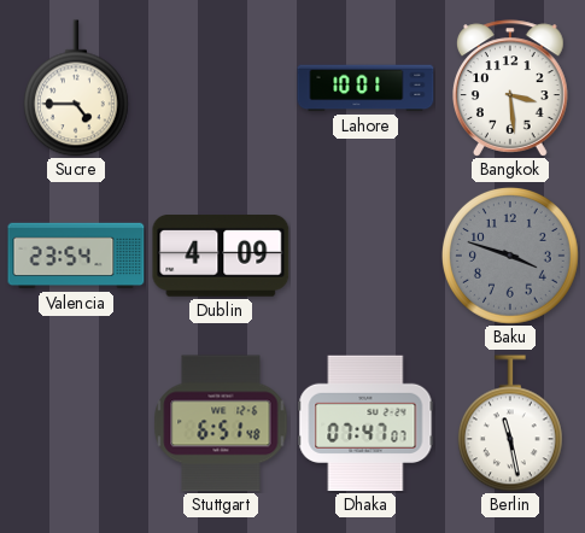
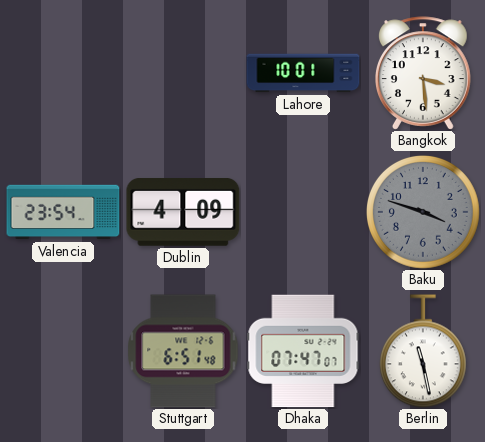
Sucre: 4:45 -> none (76, 88)
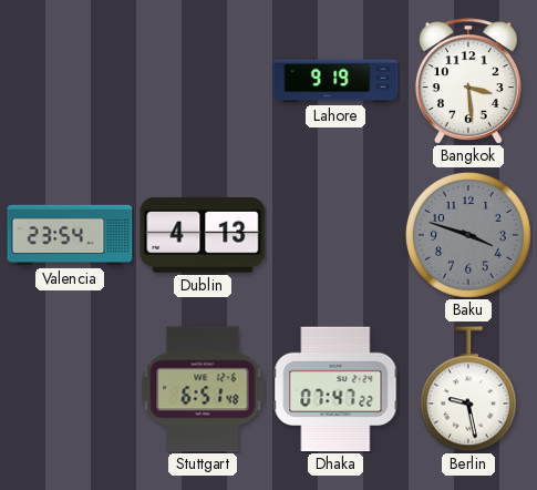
Lahore: 10:01 -> 9:19 (335, 81)
Dublin: 4:09 -> 4:13 (203, 236)
Dhaka: 07:47:07 -> 07:47:22 (335, 389)
Berlin: 11:28 -> 9:28 (468, 389)
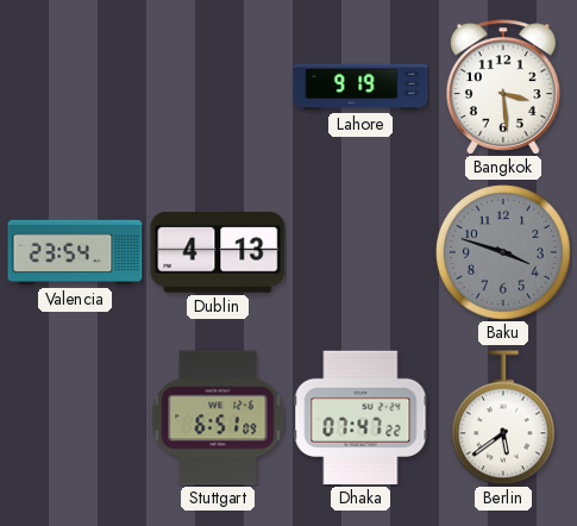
Stuttgart: 6:51:48 -> 6:51:09 (218, 418)
Berlin: 9:28 -> 5:39 (503, 418)
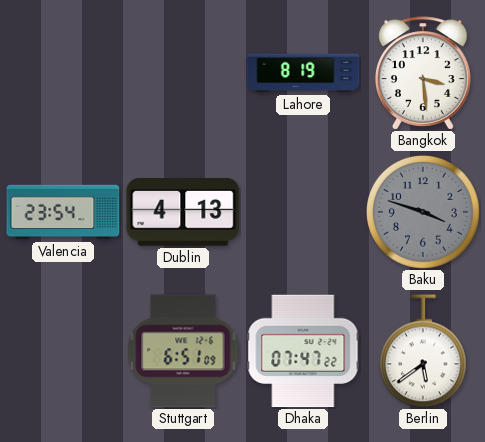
Lahore: 9:19 -> 8:19 (303, 73)
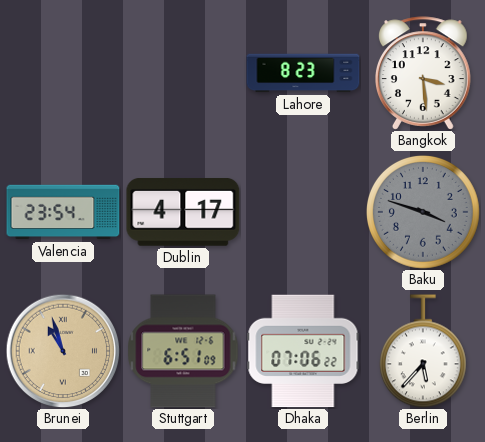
Lahore: 8:19 -> 8:23 (303, 73)
Dublin: 4:13 -> 4:17 (183, 213)
Brunei: none -> 10:57 (63, 351)
Dhaka: 07:47 -> 07:06 (303, 351)
Berlin: 5:39 -> 5:37 (423, 351)
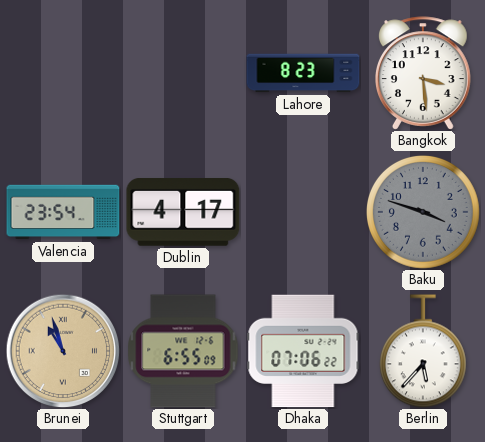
Stuttgart: 6:51 -> 6:55 (183, 351)
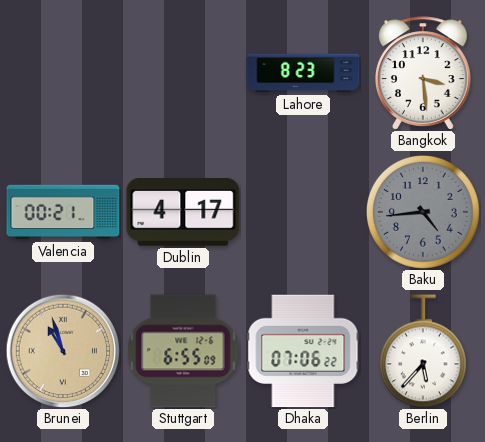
Valencia: 23:54 -> 00:21 (63, 212)
Baku: 3:48 -> 4:44 (424, 213)
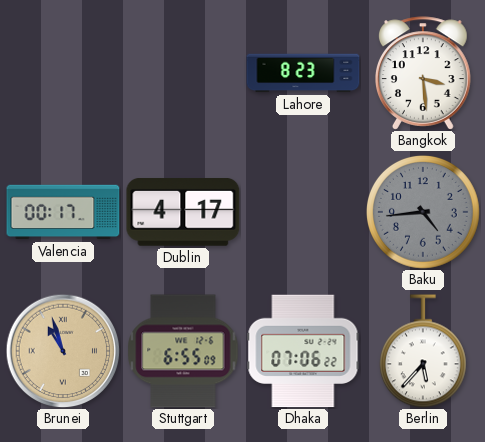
Valencia: 00:21 -> 00:17 (63, 212)
